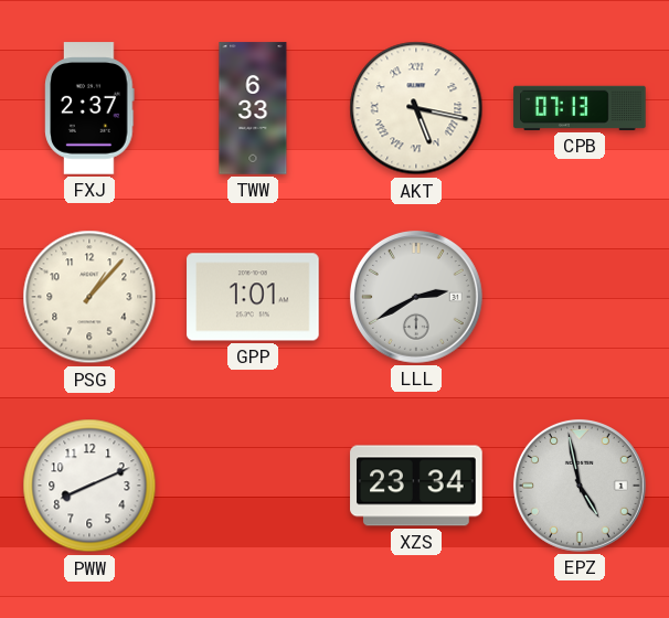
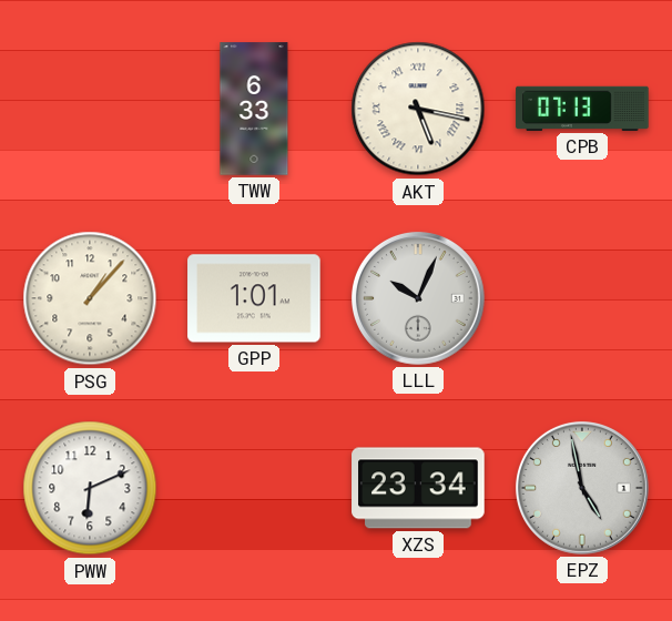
FXJ: 2:37 -> none (89, 108)
LLL: 2:40 -> 10:04 (418, 298)
PWW: 8:11 -> 6:11 (90, 488)
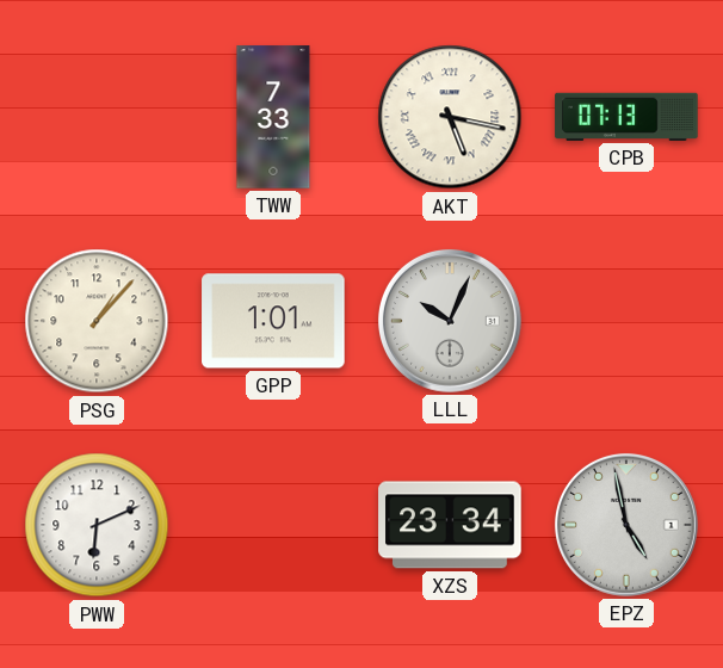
TWW: 6:33 -> 7:33 (273, 117)
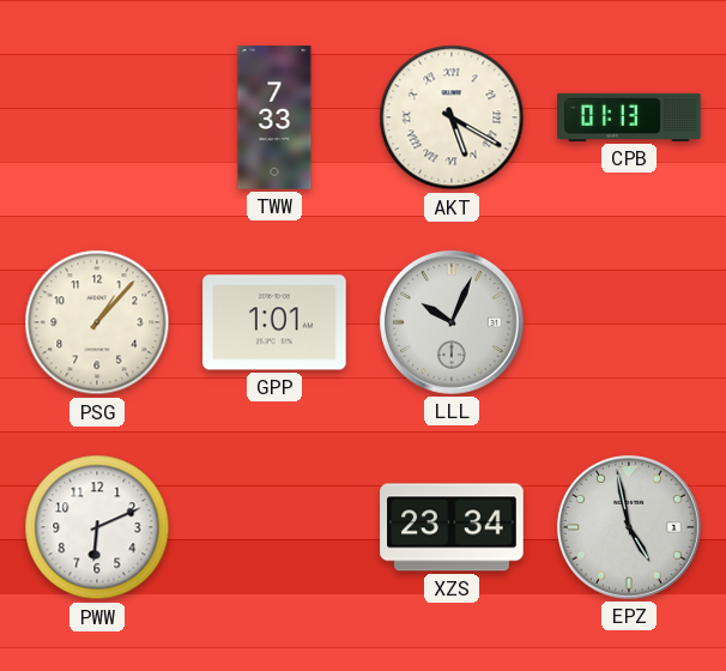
AKT: 5:17 -> 5:20 (452, 117)
CPB: 07:13 -> 01:13 (629, 117)
